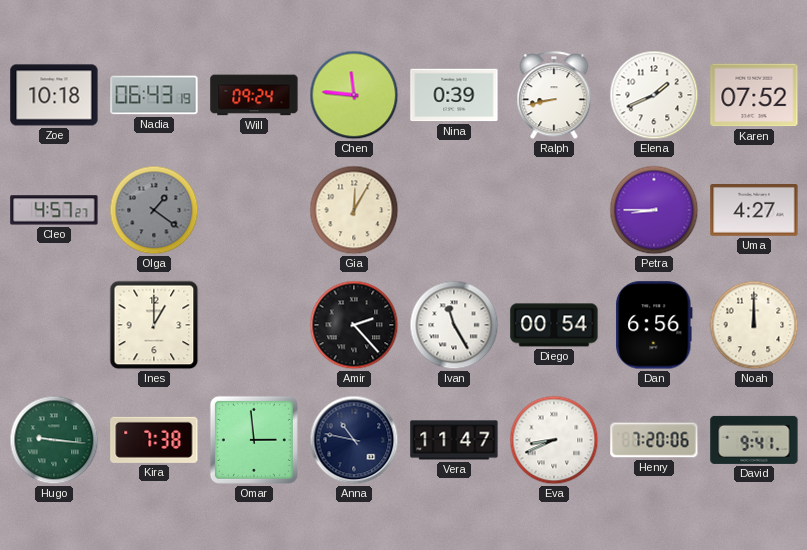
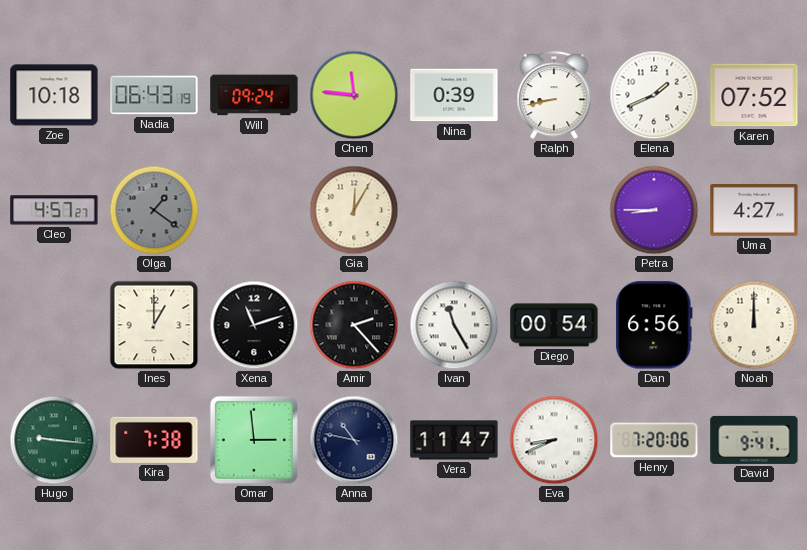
Xena: none -> 11:12 (254, 325)
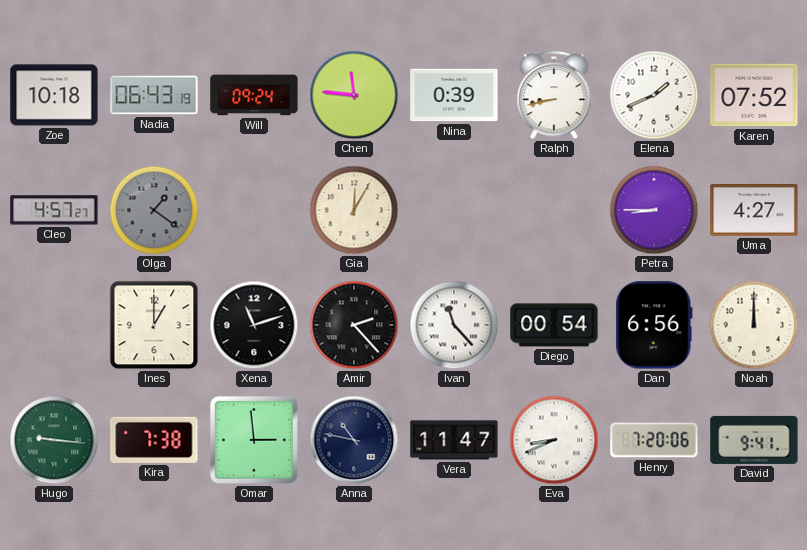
Ivan: 11:25 -> 11:23 (454, 325)
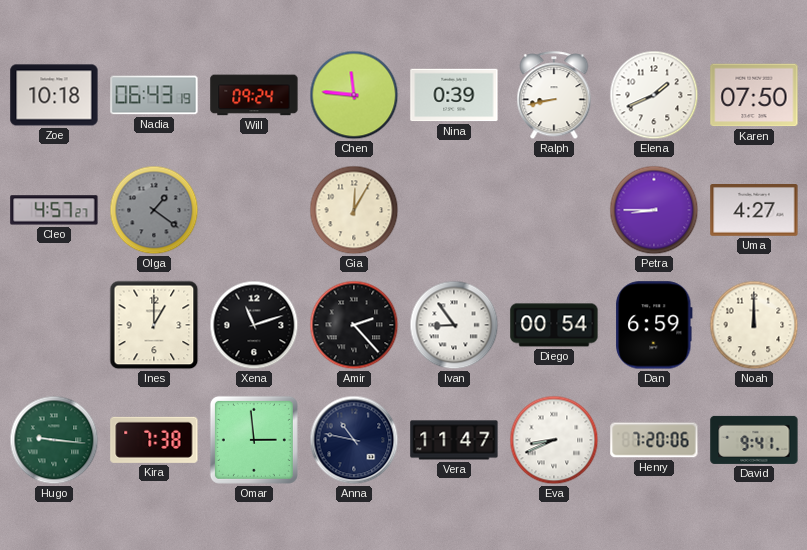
Karen: 07:52 -> 07:50 (754, 95)
Ivan: 11:23 -> 8:54 (454, 325)
Dan: 6:56 -> 6:59 (654, 325)
